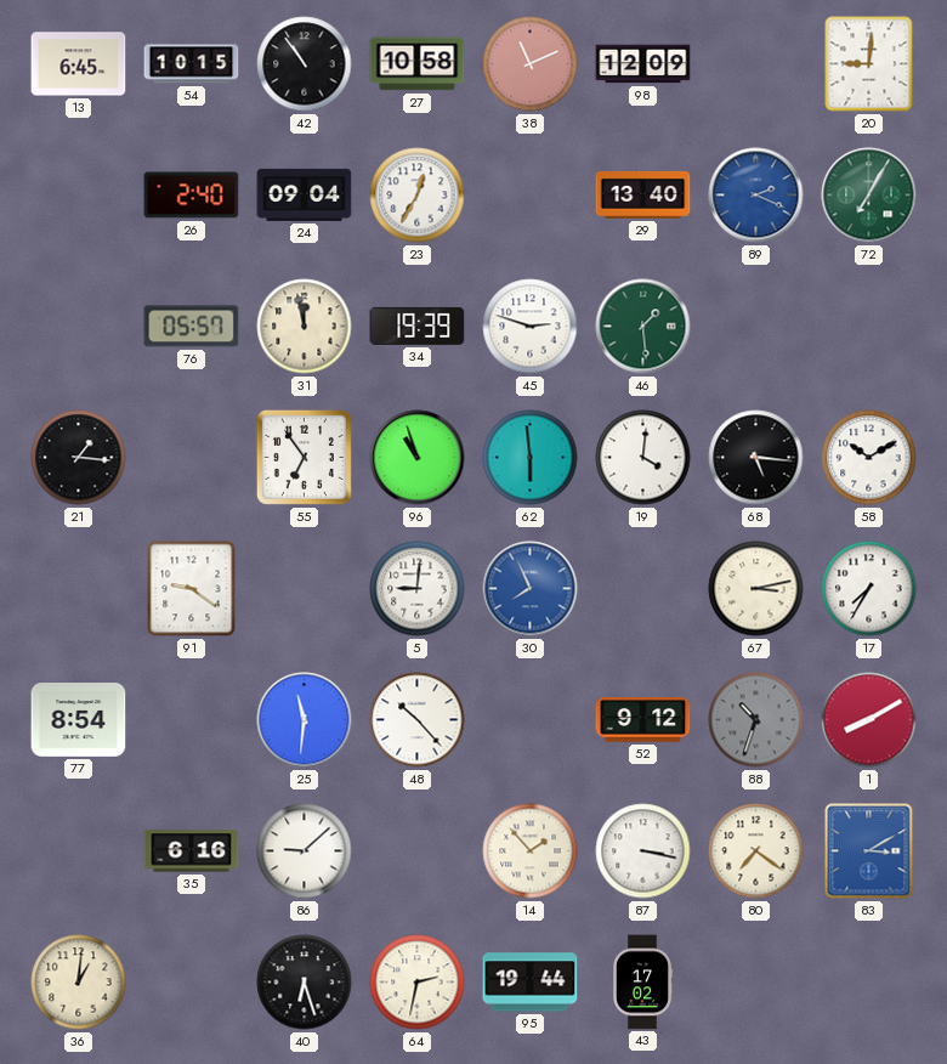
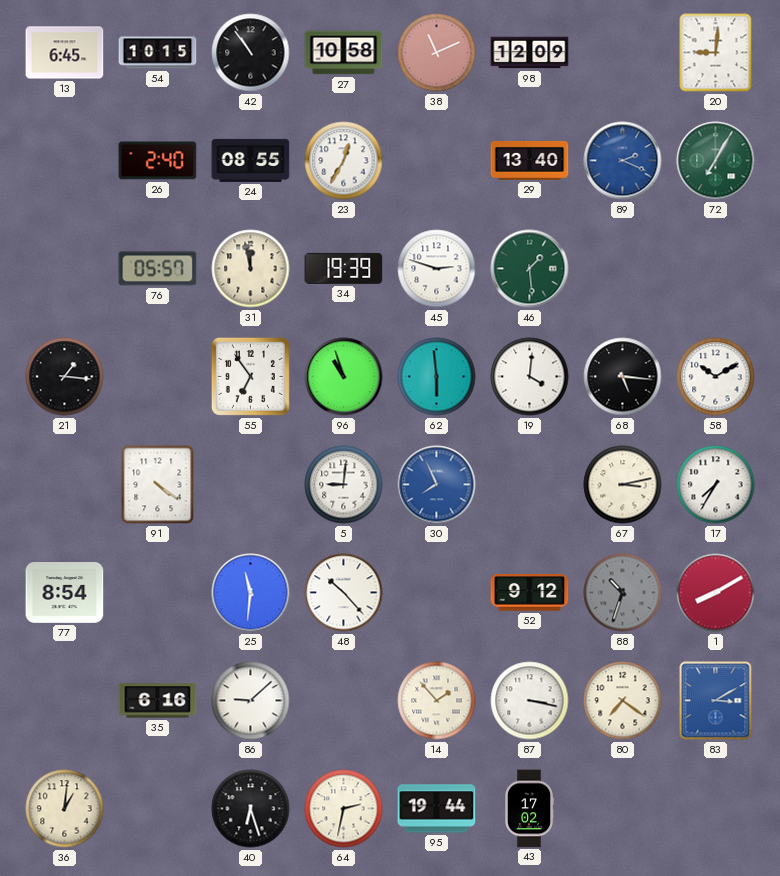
24: 09:04 -> 08:55 (251, 160)
91: 9:21 -> 4:21 (158, 485)
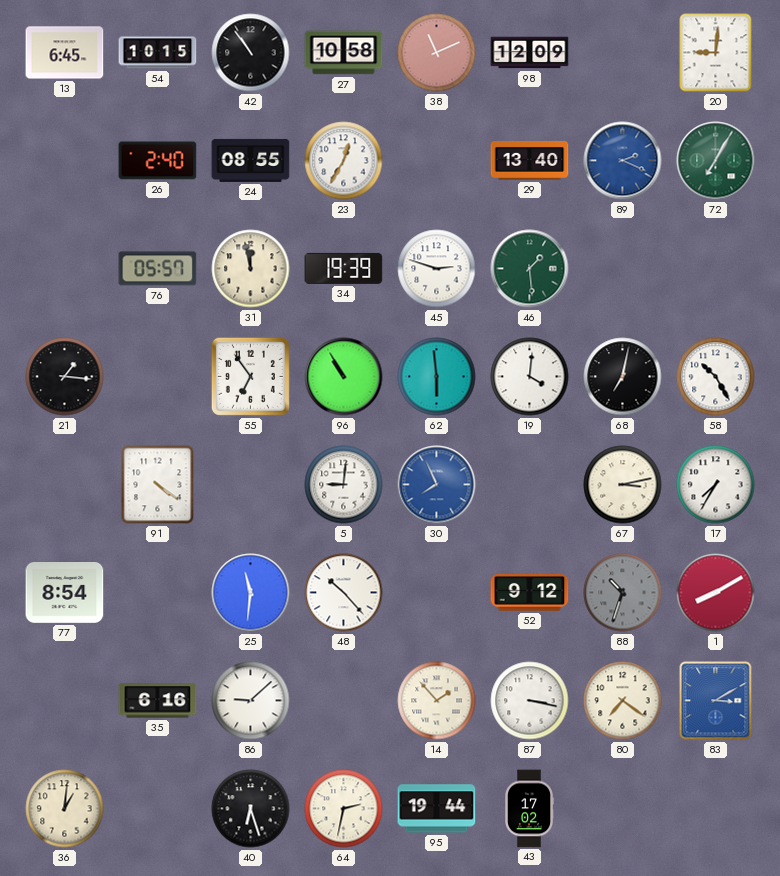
96: 10:57 -> 10:55 (344, 377)
68: 5:16 -> 7:02 (623, 377)
58: 10:10 -> 10:25 (716, 377)
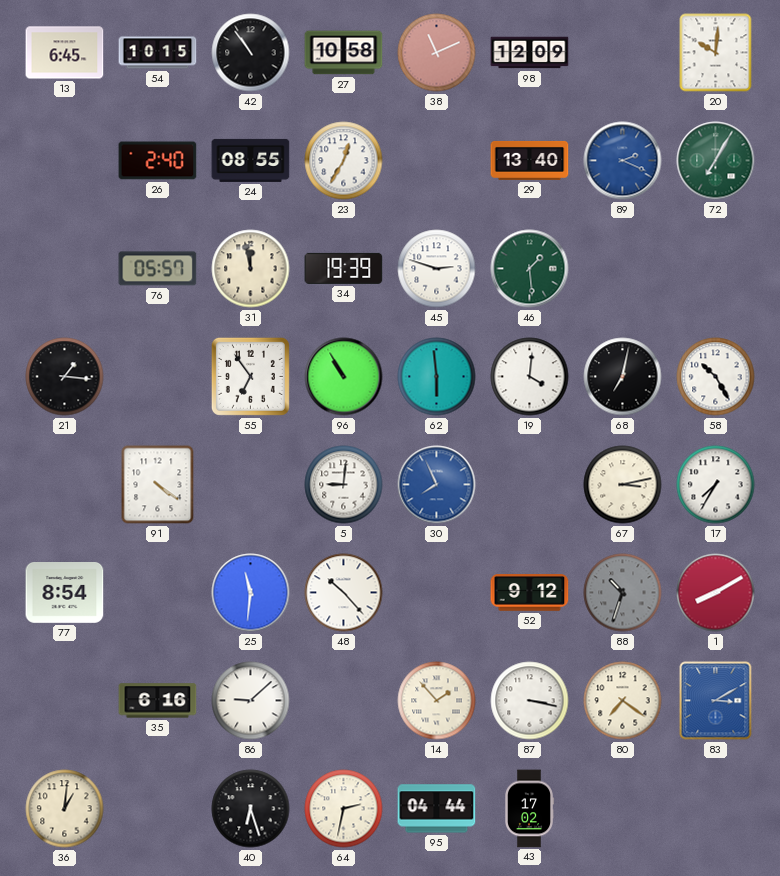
20: 9:01 -> 10:01 (716, 53)
95: 19:44 -> 04:44 (437, 809)
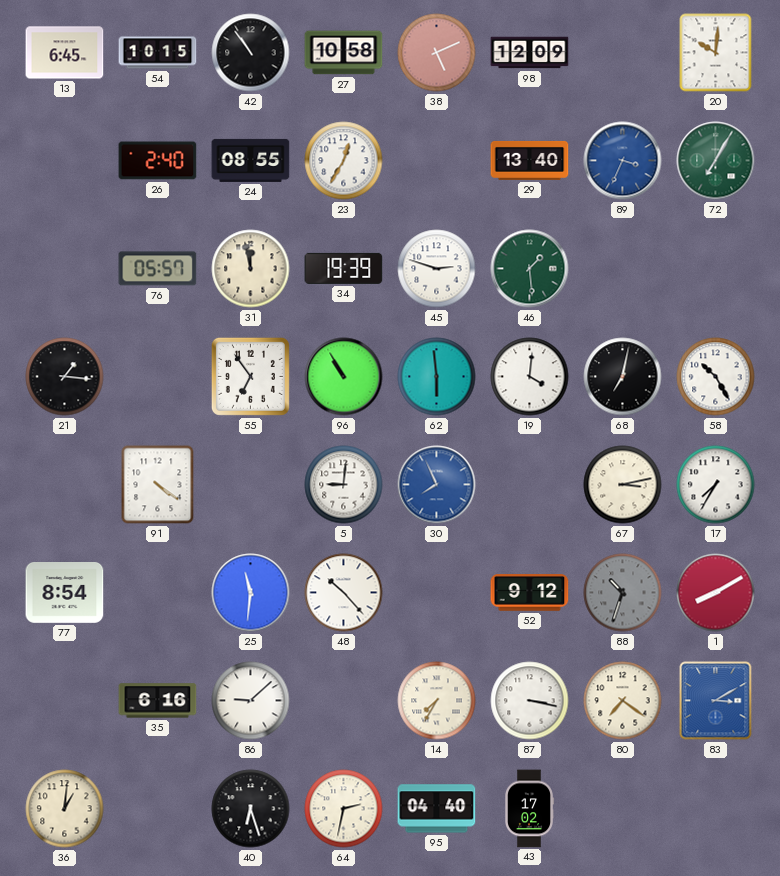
38: 11:11 -> 5:11 (437, 53)
89: 2:19 -> 3:34 (623, 161)
14: 1:53 -> 7:35 (437, 701)
95: 04:44 -> 04:40 (437, 809)
